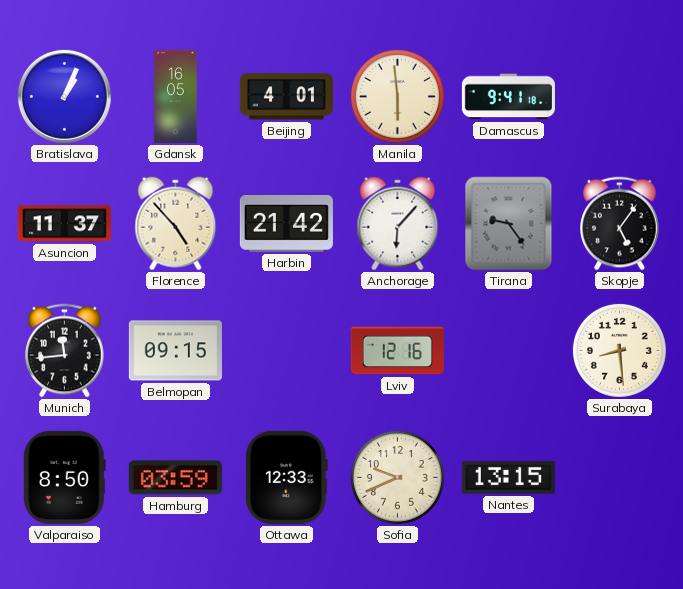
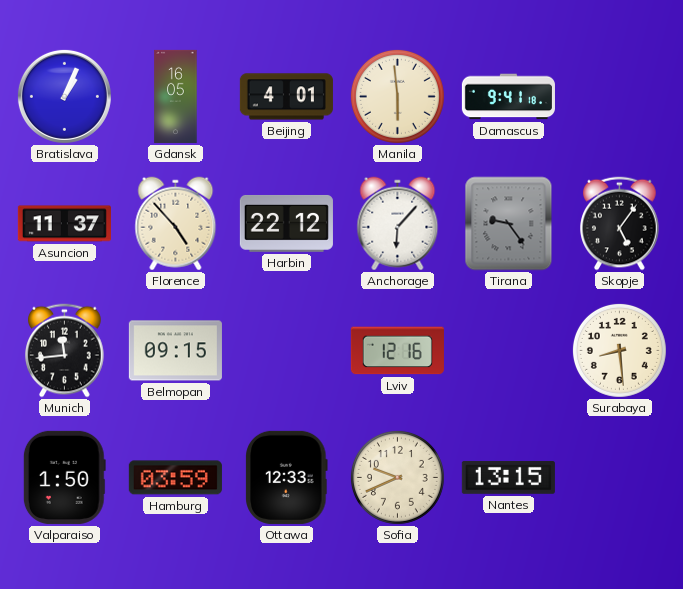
Harbin: 21:42 -> 22:12 (286, 224)
Valparaiso: 8:50 -> 1:50 (64, 477)
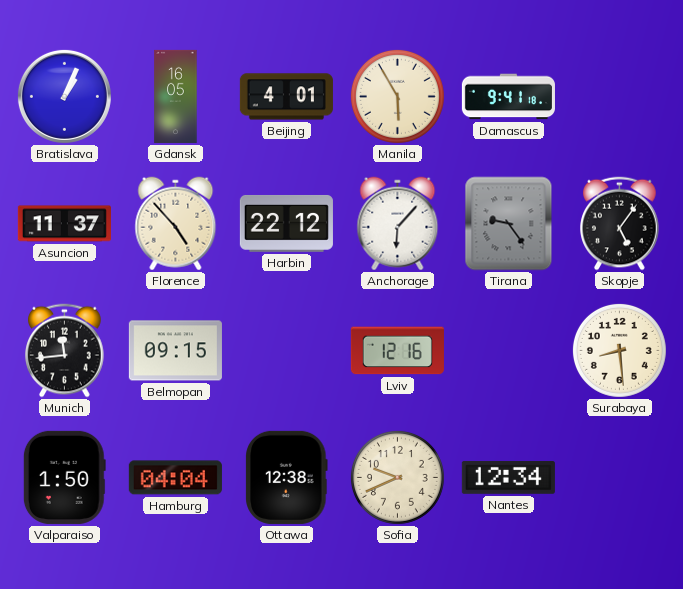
Manila: 5:59 -> 5:55 (397, 96)
Hamburg: 03:59 -> 04:04 (175, 478)
Ottawa: 12:33 -> 12:38 (287, 477)
Nantes: 13:15 -> 12:34 (508, 477)
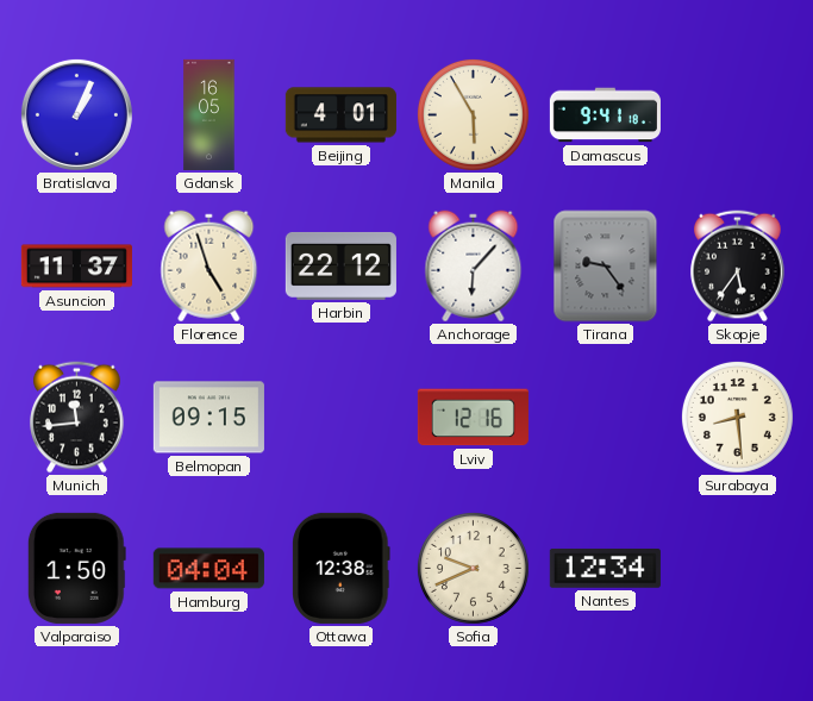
Florence: 4:53 -> 4:57 (209, 267)
Skopje: 5:06 -> 5:36 (738, 267)
